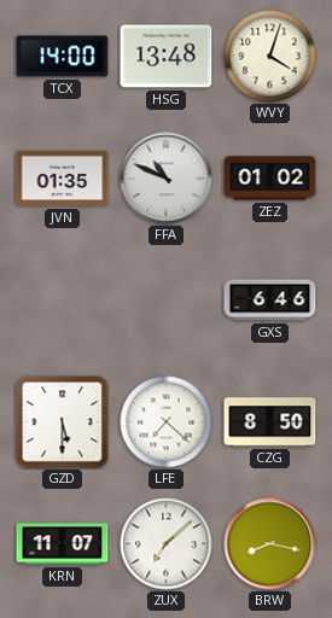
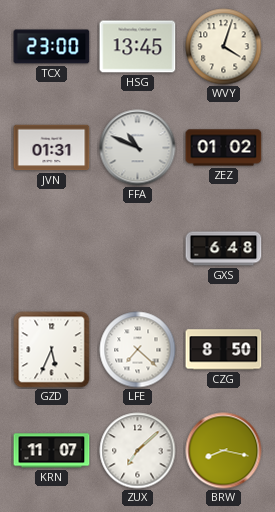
TCX: 14:00 -> 23:00 (52, 47)
HSG: 13:48 -> 13:45 (138, 47)
JVN: 01:35 -> 01:31 (52, 148)
GXS: 6:46 -> 6:48 (224, 249)
GZD: 5:30 -> 5:34 (52, 350)
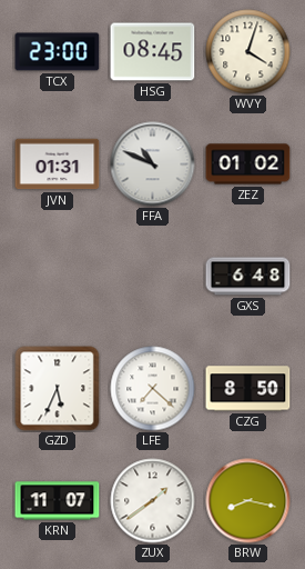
HSG: 13:45 -> 08:45 (153, 52)
ZUX: 7:08 -> 1:39 (153, 501)
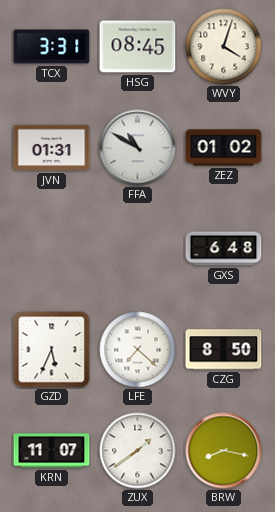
TCX: 23:00 -> 3:31 (52, 47)
FFA: 10:49 -> 10:50 (138, 148)
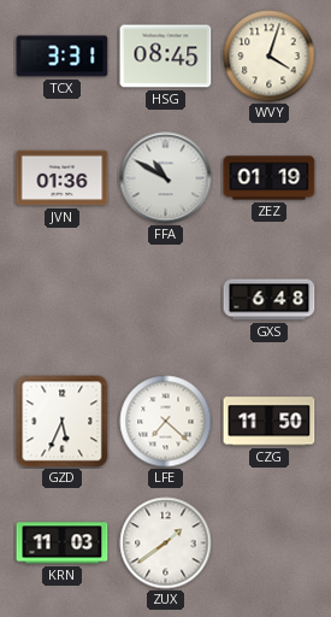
JVN: 01:31 -> 01:36 (63, 178)
ZEZ: 01:02 -> 01:19 (270, 178)
CZG: 8:50 -> 11:50 (270, 422)
KRN: 11:07 -> 11:03 (63, 543)
BRW: 8:17 -> none (224, 451)
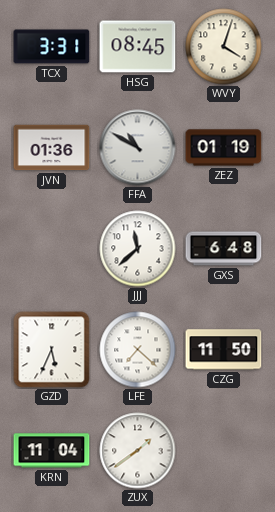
JJJ: none -> 11:38 (138, 249)
KRN: 11:03 -> 11:04 (52, 451)
